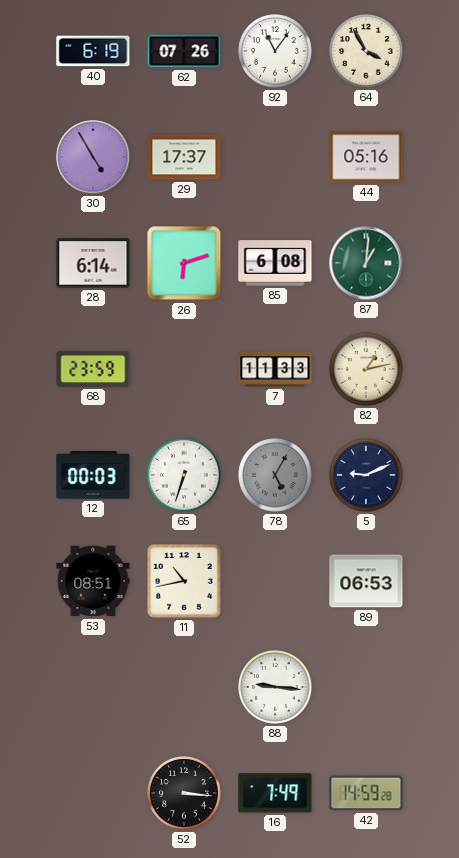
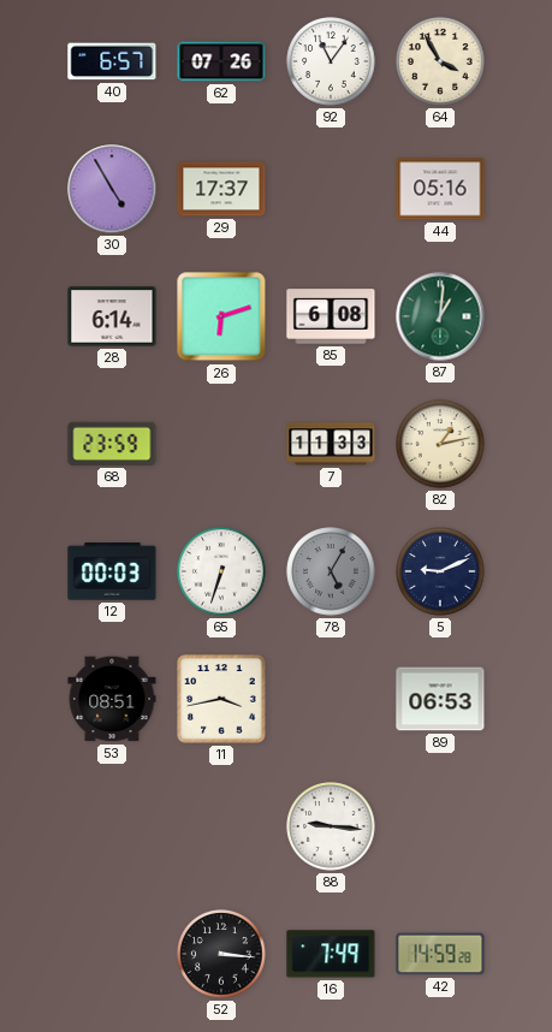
40: 6:19 -> 6:57 (112, 61)
11: 10:43 -> 3:43 (221, 699)
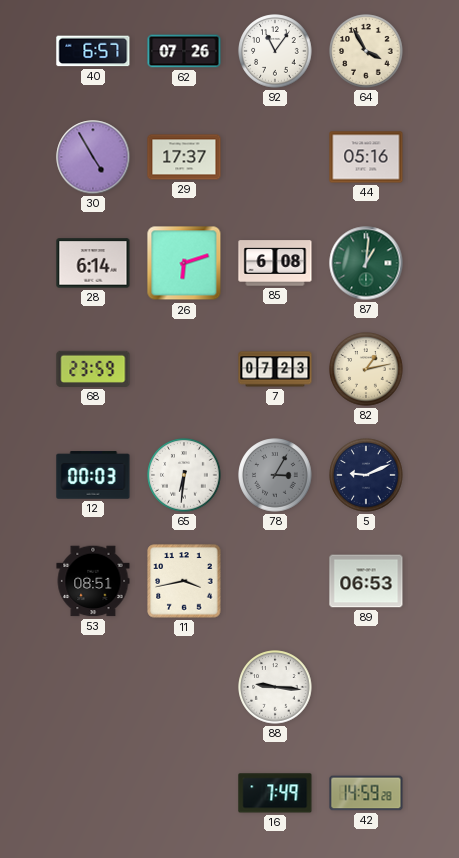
7: 11:33 -> 07:23 (275, 369)
65: 6:33 -> 6:31 (184, 475)
78: 5:05 -> 3:05 (275, 475)
52: 3:16 -> none (221, 954)
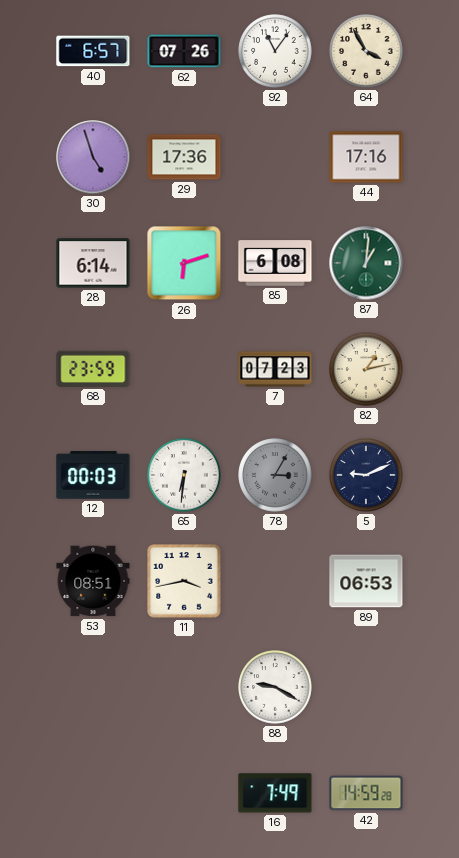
30: 4:55 -> 4:57 (93, 157)
29: 17:37 -> 17:36 (184, 157)
44: 05:16 -> 17:16 (366, 157)
88: 9:16 -> 9:20 (275, 687)
